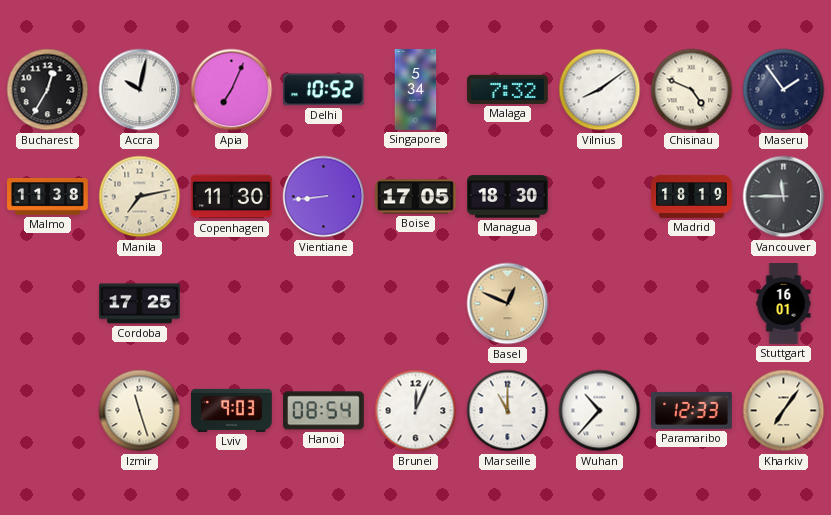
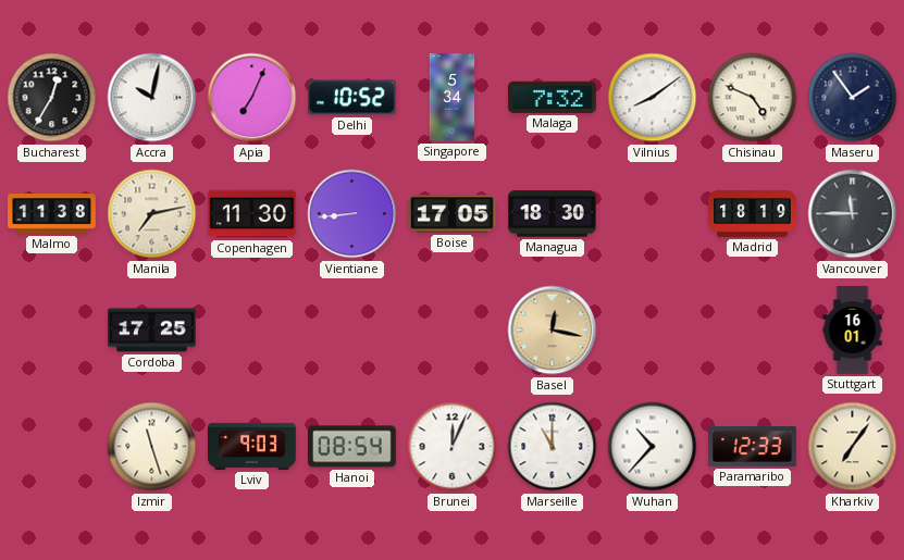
Basel: 12:49 -> 12:17 (553, 331)
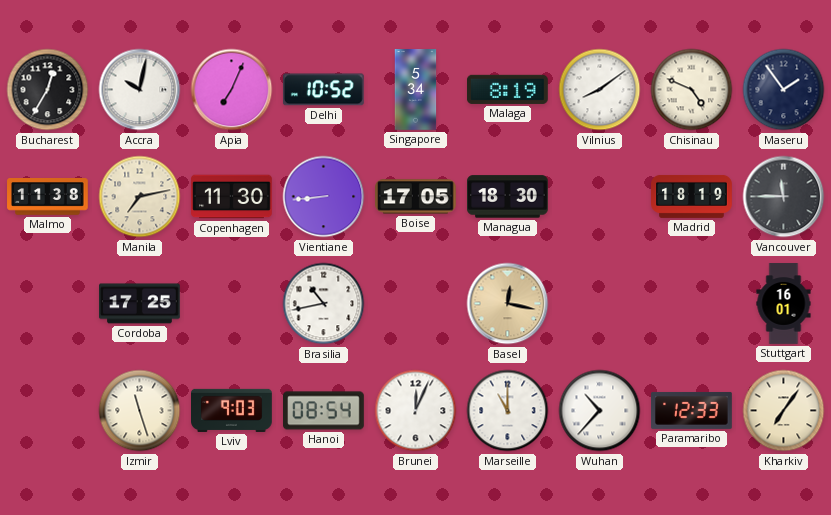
Malaga: 7:32 -> 8:19 (508, 89)
Brasilia: none -> 10:43 (324, 304)
